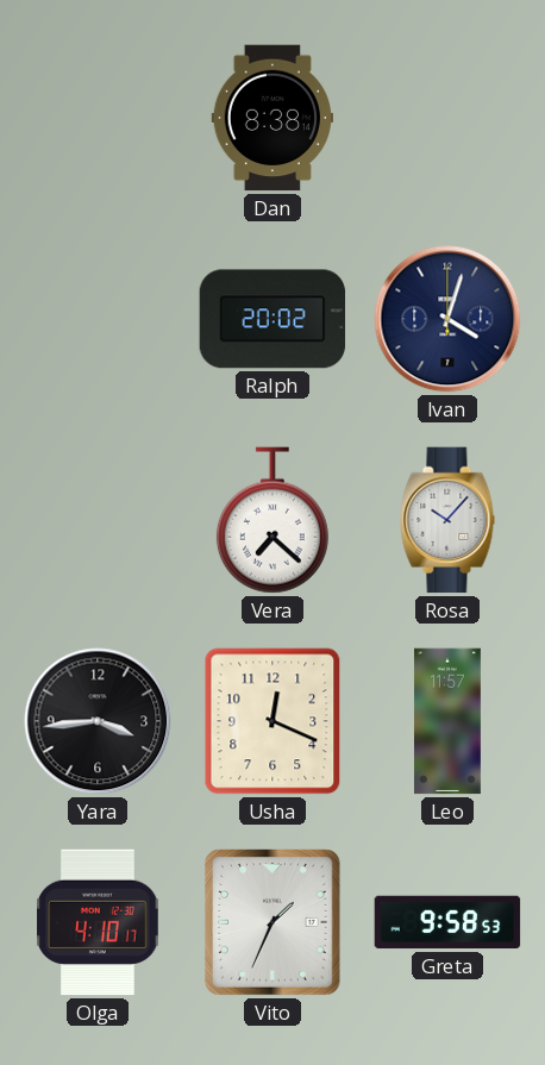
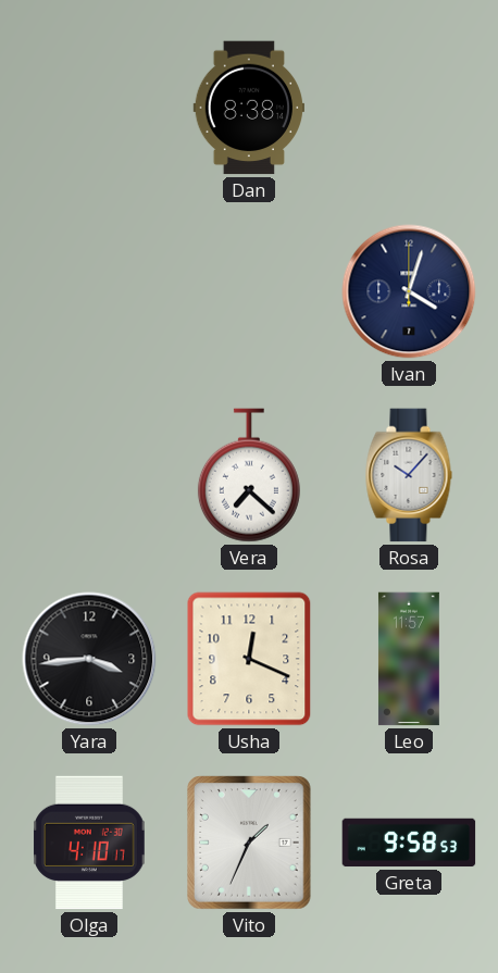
Ralph: 20:02 -> none (272, 319)
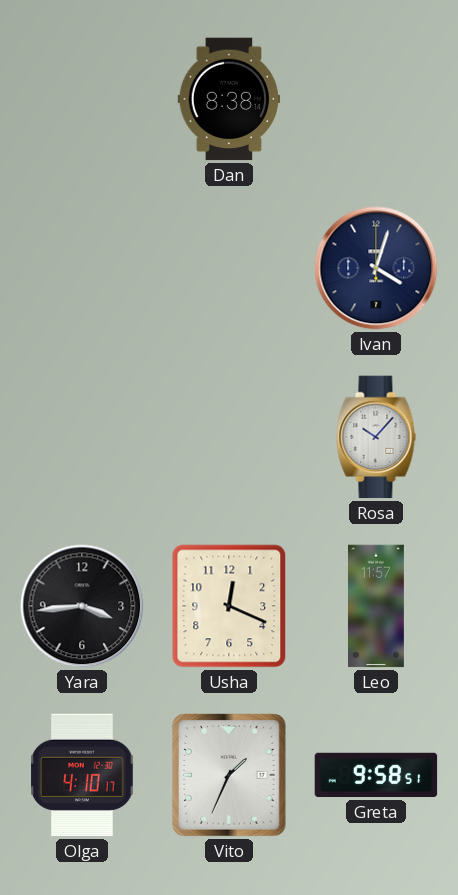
Vera: 7:22 -> none (249, 475)
Greta: 9:58:53 -> 9:58:51 (376, 775)
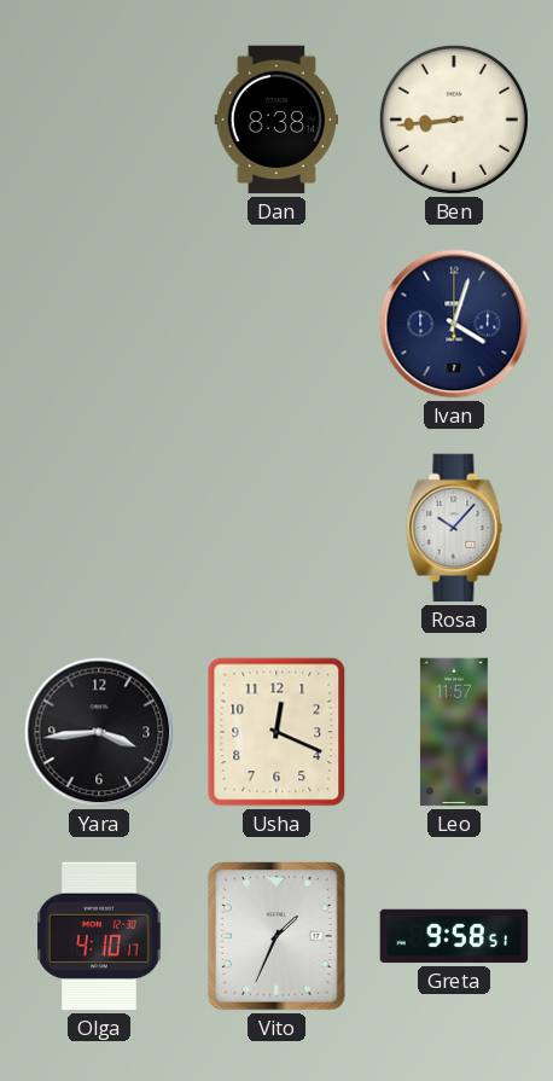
Ben: none -> 8:44 (454, 120)
